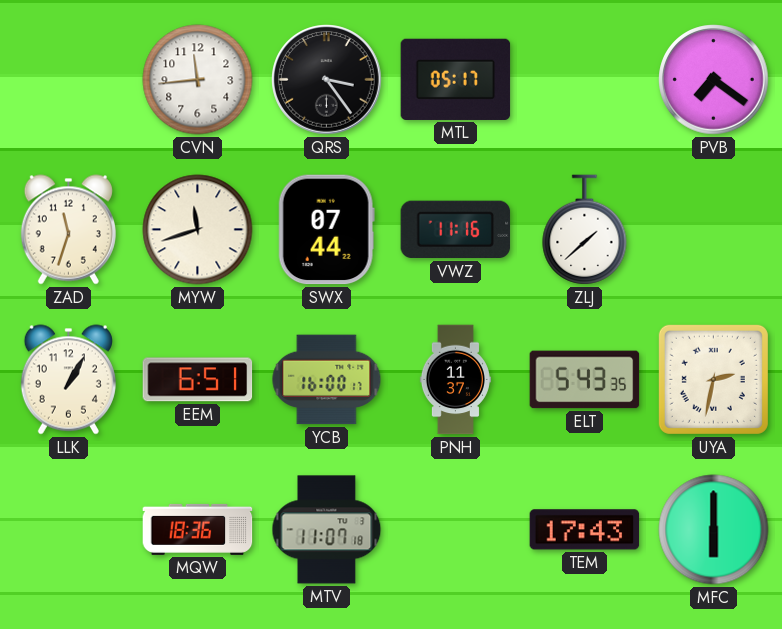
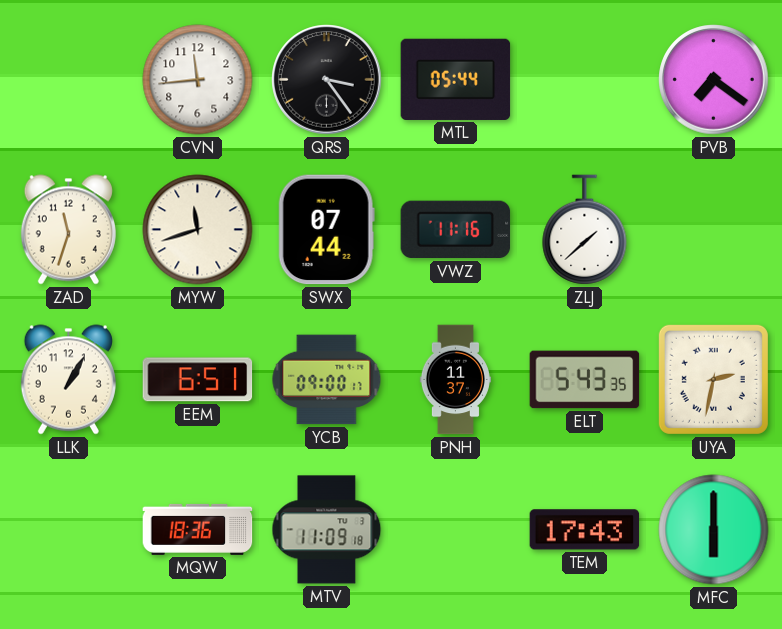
MTL: 05:17 -> 05:44 (456, 79)
YCB: 16:00 -> 09:00 (327, 380)
MTV: 11:07 -> 11:09 (327, 530)
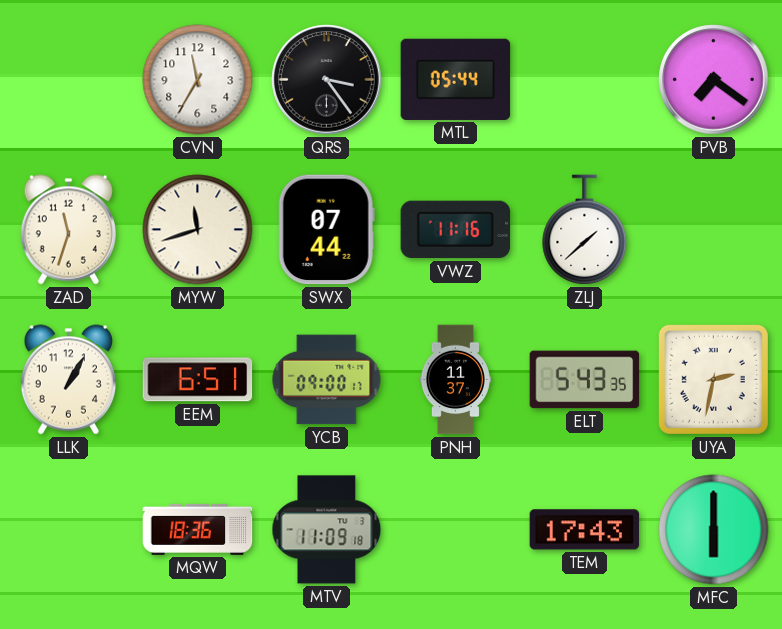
CVN: 11:44 -> 11:35 (198, 80)
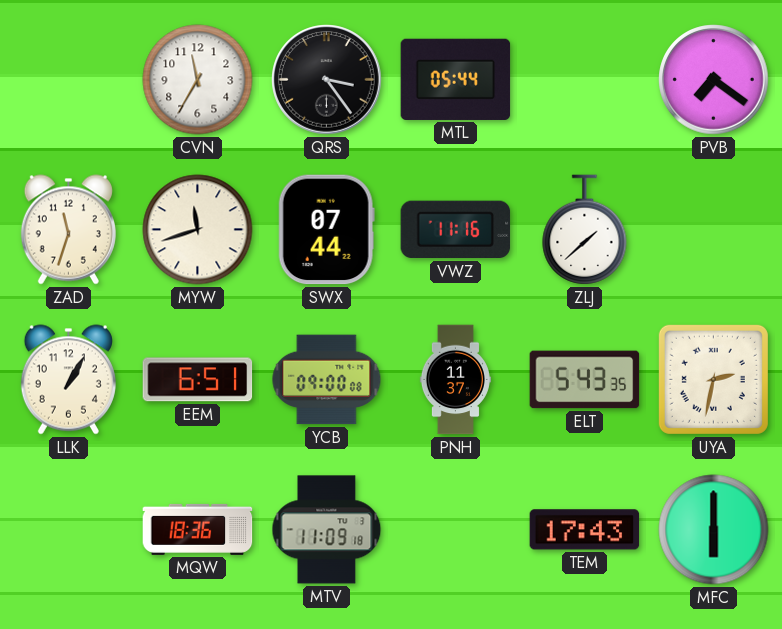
YCB: 09:00:17 -> 09:00:08 (327, 380)
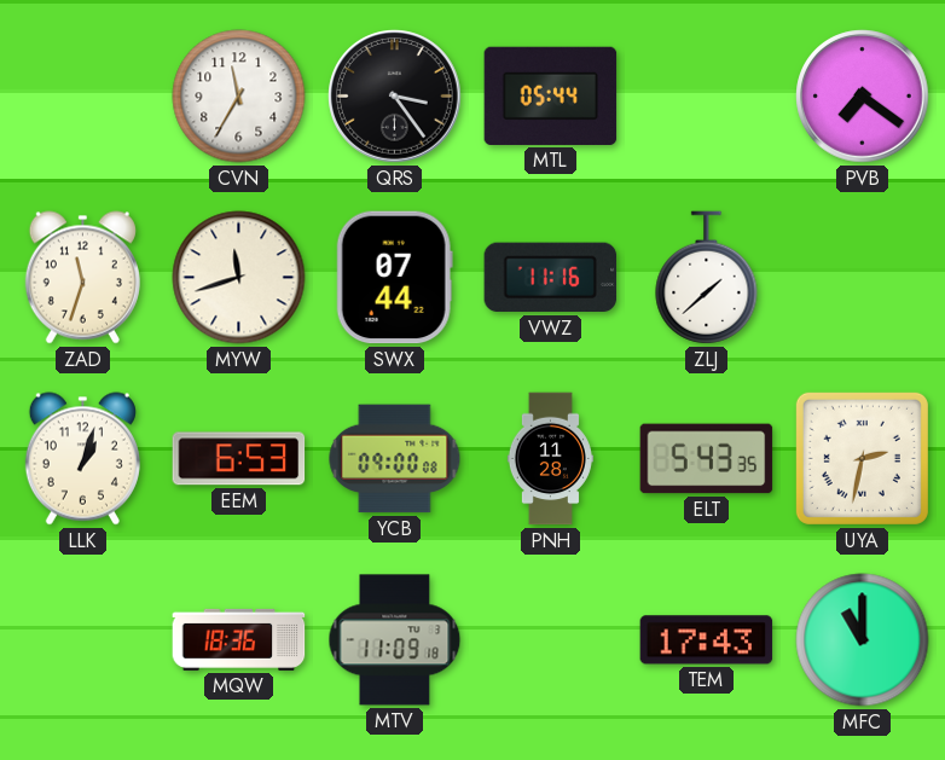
LLK: 1:05 -> 1:03 (82, 459)
EEM: 6:51 -> 6:53 (239, 459)
PNH: 11:37 -> 11:28 (550, 459)
MFC: 6:00 -> 11:00 (863, 640)
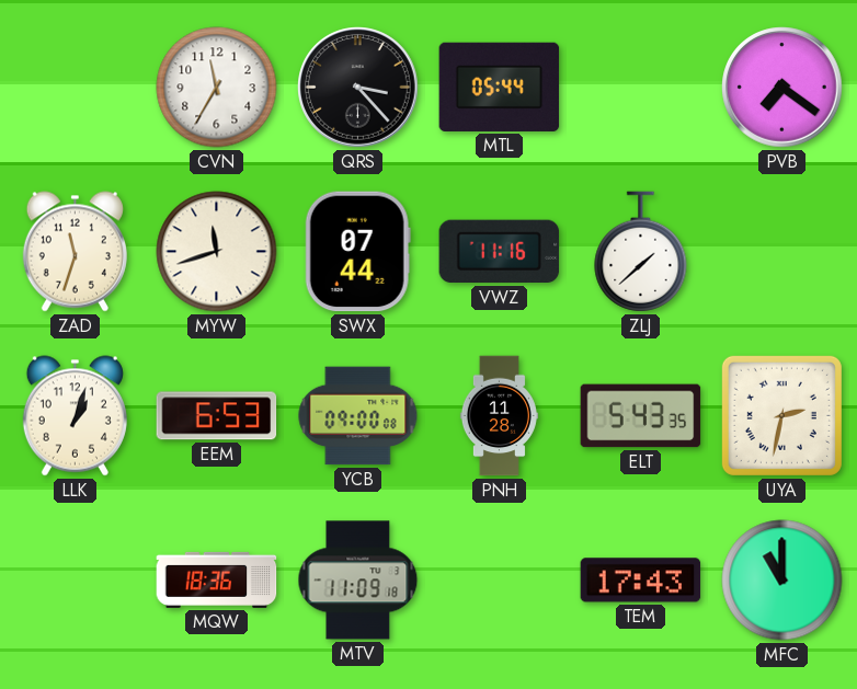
QRS: 3:24 -> 3:23 (358, 88)
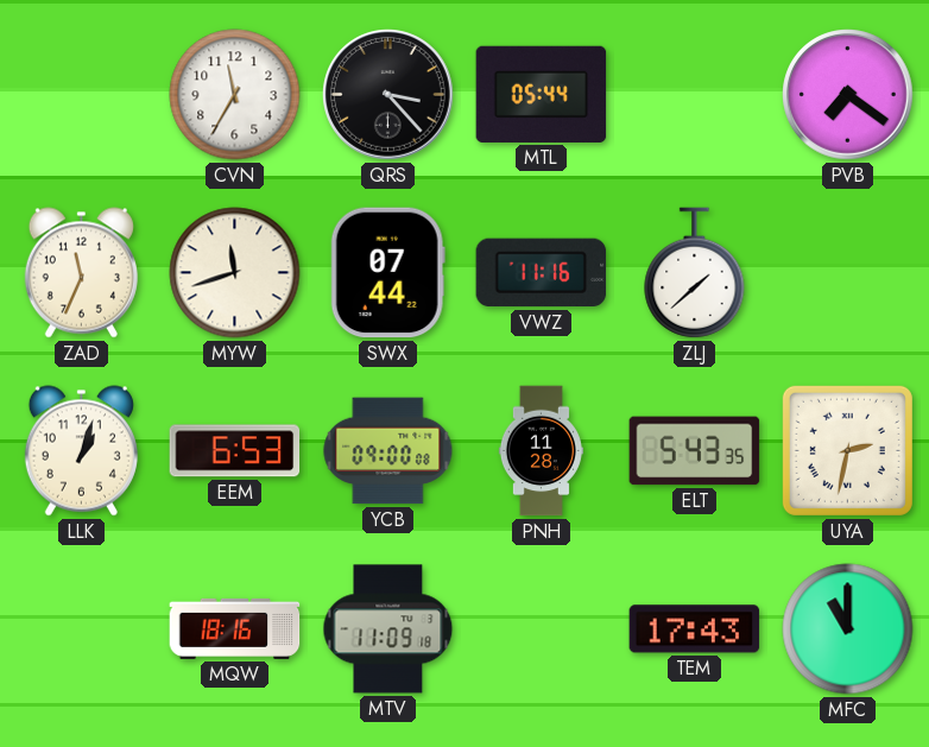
ZAD: 11:33 -> 11:34 (81, 273)
MQW: 18:36 -> 18:16 (235, 628)
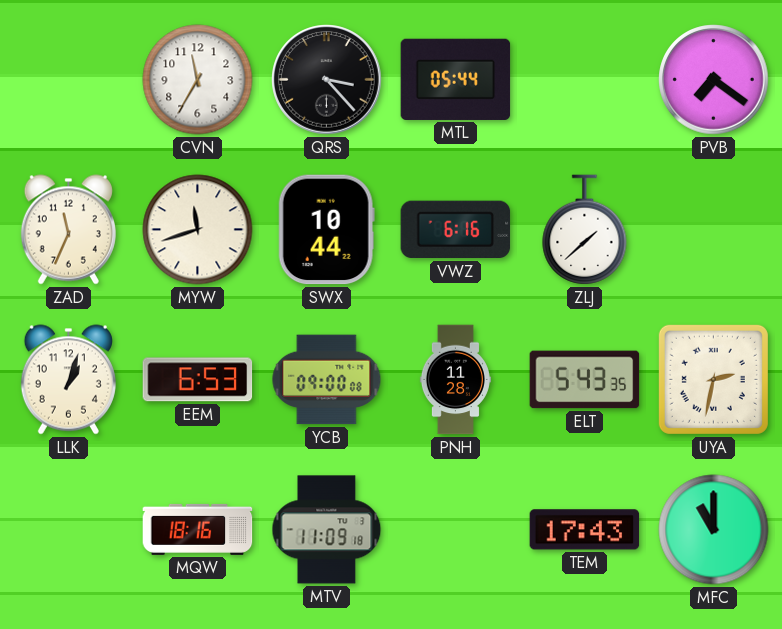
SWX: 07:44 -> 10:44 (326, 230)
VWZ: 11:16 -> 6:16 (456, 230)
